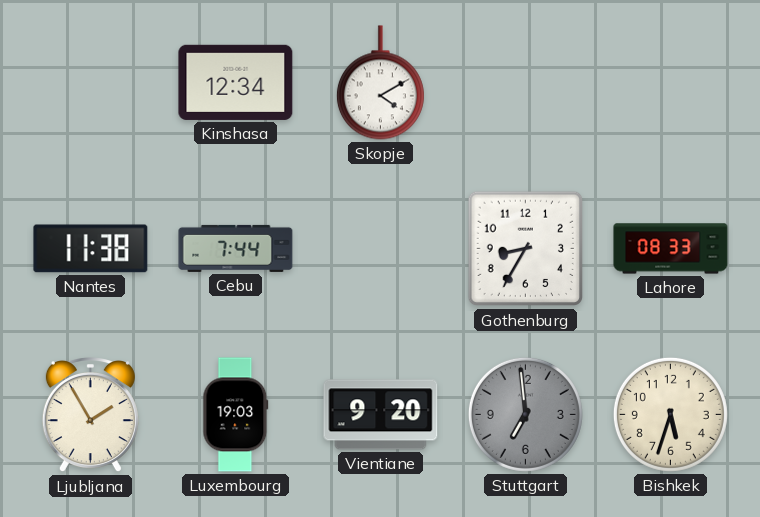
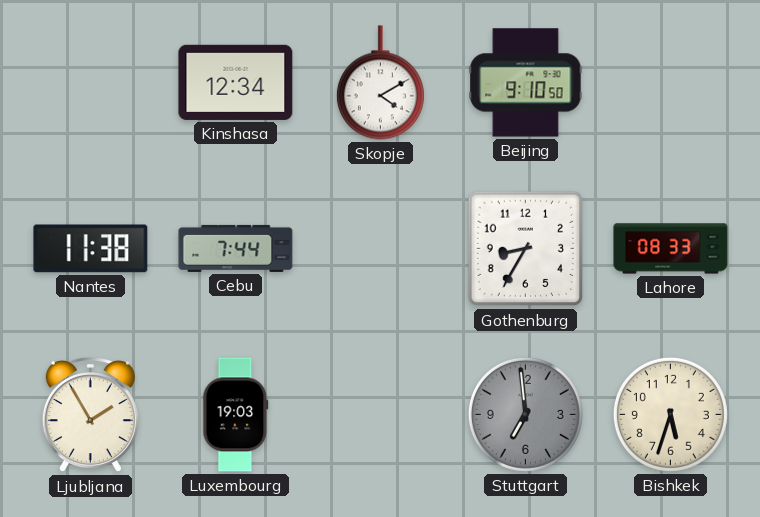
Beijing: none -> 9:10 (526, 83)
Vientiane: 9:20 -> none (381, 415)
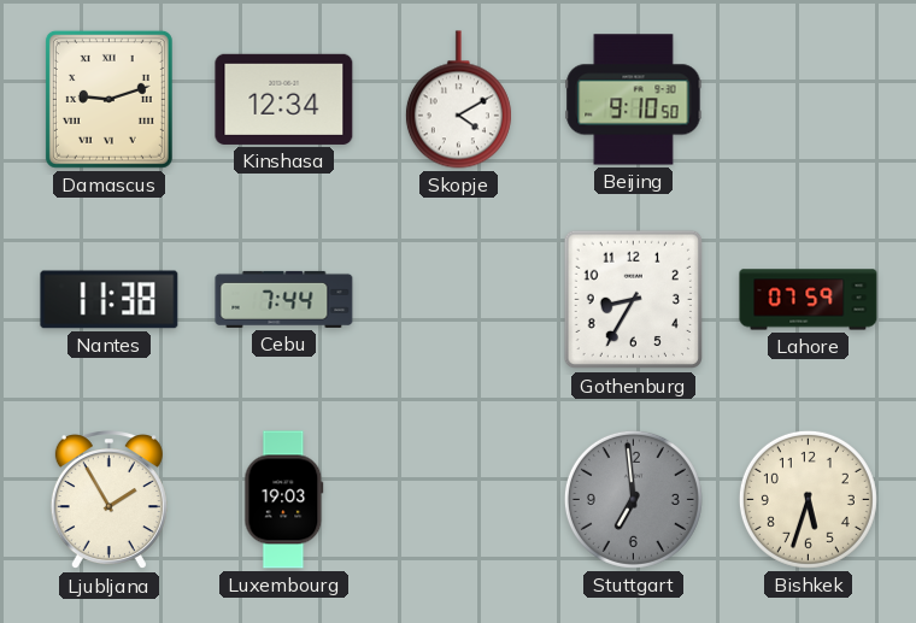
Damascus: none -> 9:12 (108, 99)
Lahore: 08:33 -> 07:59 (809, 300)
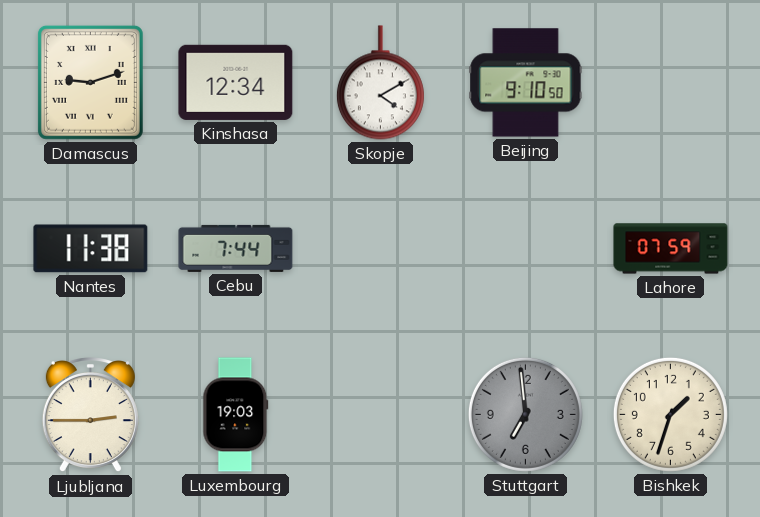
Gothenburg: 8:35 -> none (634, 300)
Ljubljana: 1:55 -> 2:45 (90, 416)
Bishkek: 5:33 -> 1:33 (670, 414)
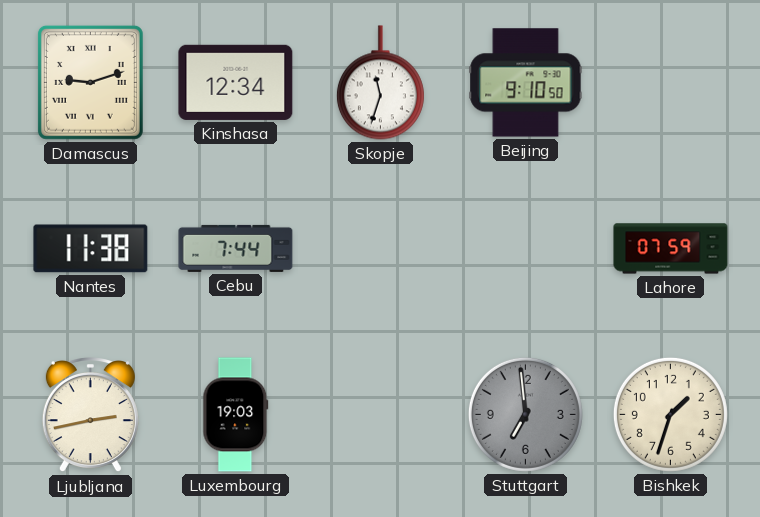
Skopje: 4:10 -> 11:33 (380, 83)
Ljubljana: 2:45 -> 2:43 (90, 416)
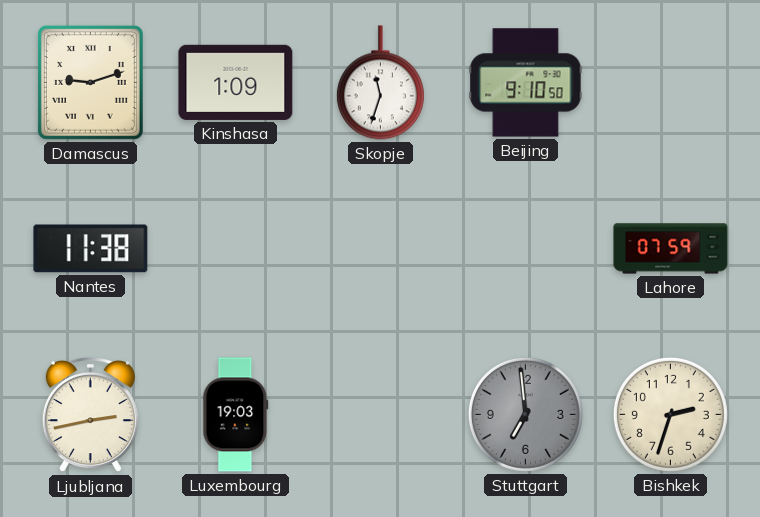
Kinshasa: 12:34 -> 1:09 (236, 82)
Cebu: 7:44 -> none (236, 248)
Bishkek: 1:33 -> 2:33 (670, 414)
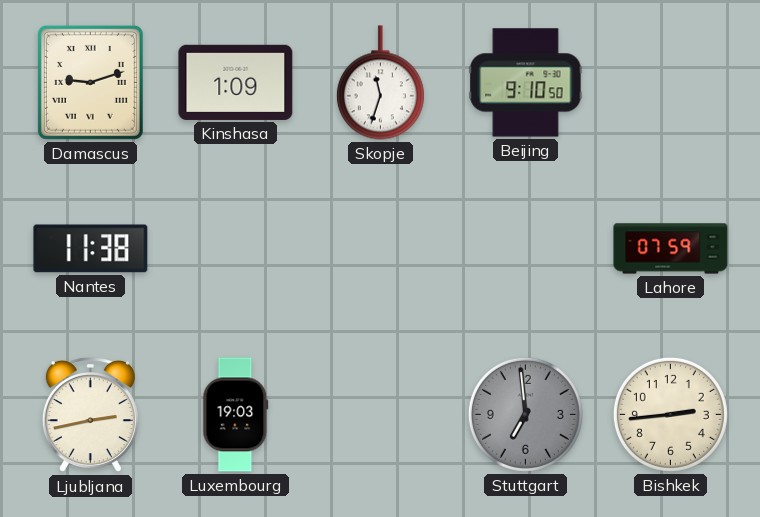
Bishkek: 2:33 -> 2:44 (670, 414)
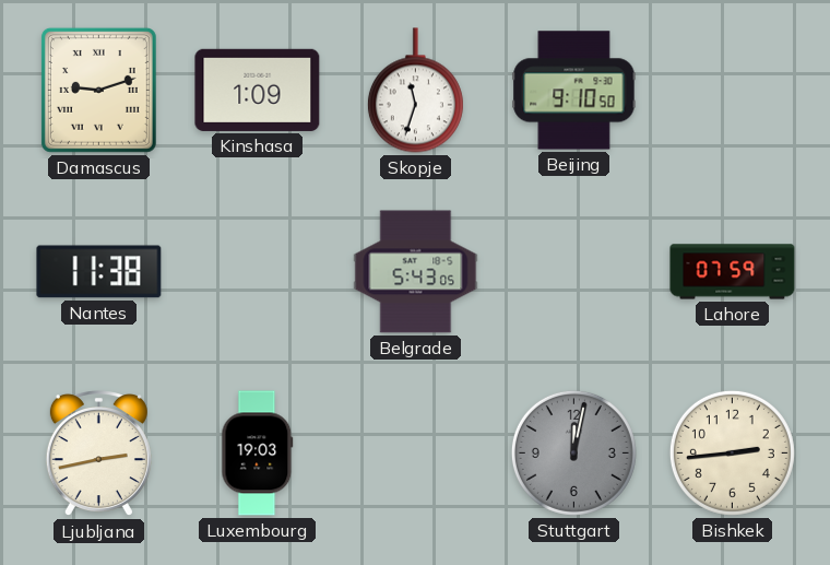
Belgrade: none -> 5:43 (416, 272)
Stuttgart: 6:59 -> 12:02 (573, 452)
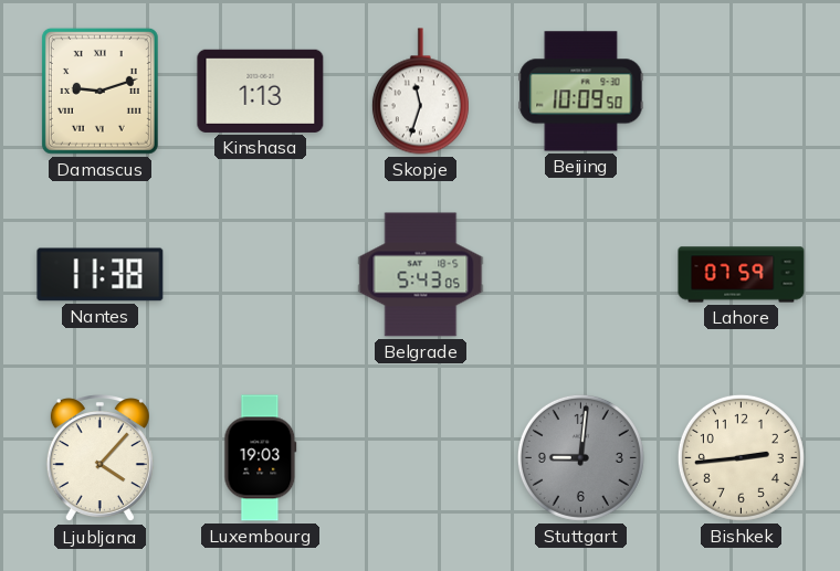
Kinshasa: 1:09 -> 1:13 (261, 91)
Beijing: 9:10 -> 10:09 (581, 92)
Ljubljana: 2:43 -> 4:07 (99, 459)
Stuttgart: 12:02 -> 9:01 (580, 457)
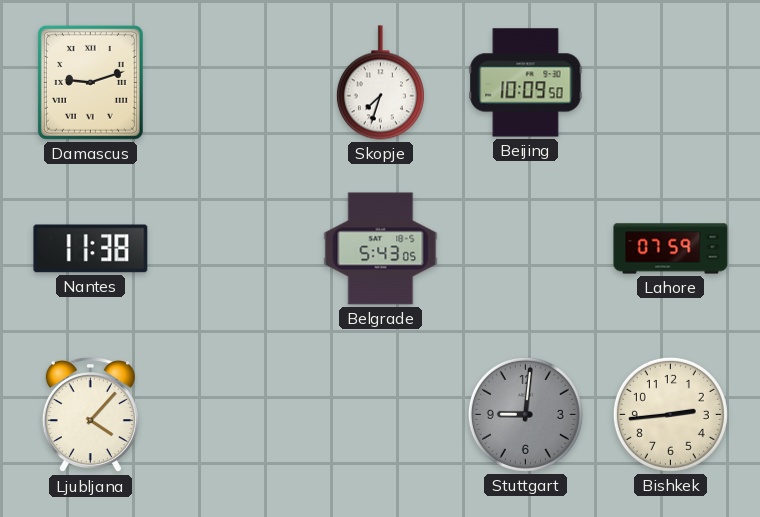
Kinshasa: 1:13 -> none (261, 91)
Skopje: 11:33 -> 7:33 (380, 83)
Luxembourg: 19:03 -> none (261, 458)
